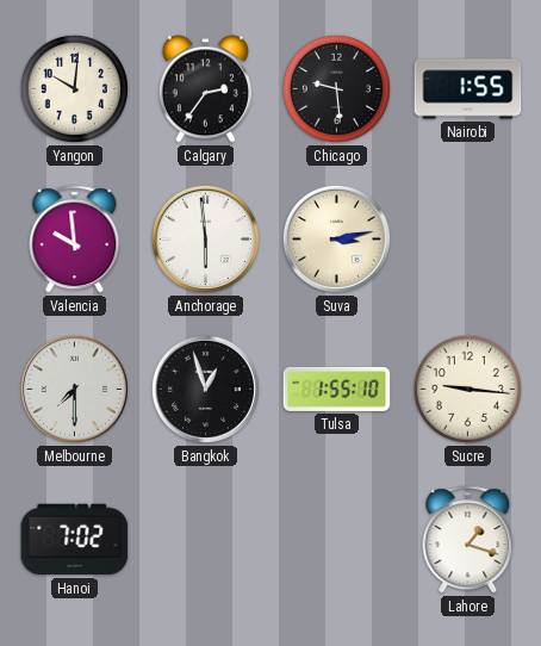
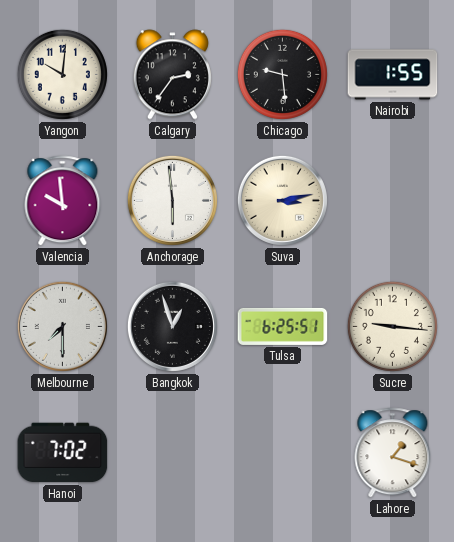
Tulsa: 1:55 -> 6:25 (283, 326)
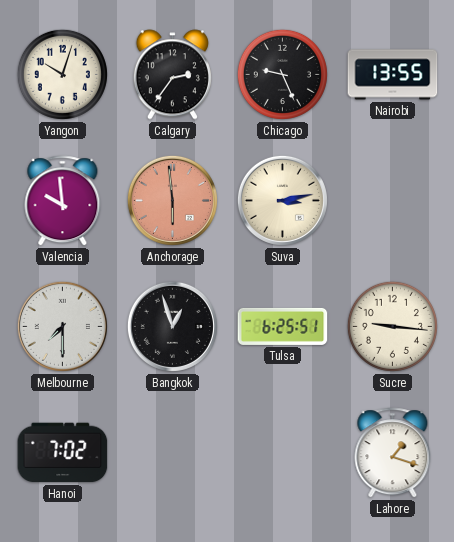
Yangon: 10:01 -> 10:03 (62, 74)
Chicago: 9:29 -> 9:26 (282, 74)
Nairobi: 1:55 -> 13:55 (393, 75)
Anchorage dial: white -> salmon (172, 200)
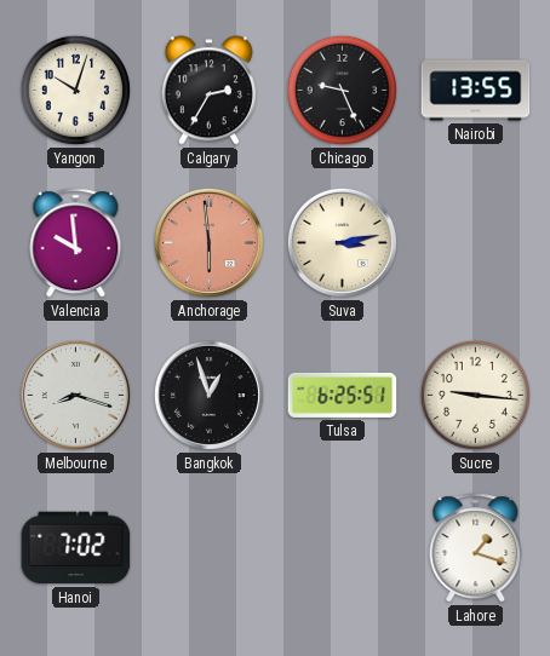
Calgary: 2:36 -> 2:35 (208, 91)
Melbourne: 7:30 -> 8:18 (75, 395)
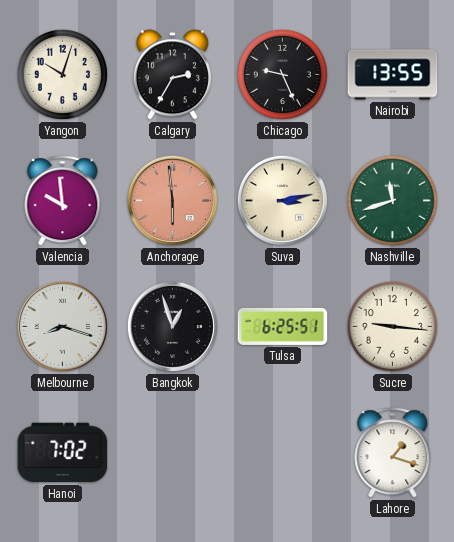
Nashville: none -> 11:42 (392, 200)
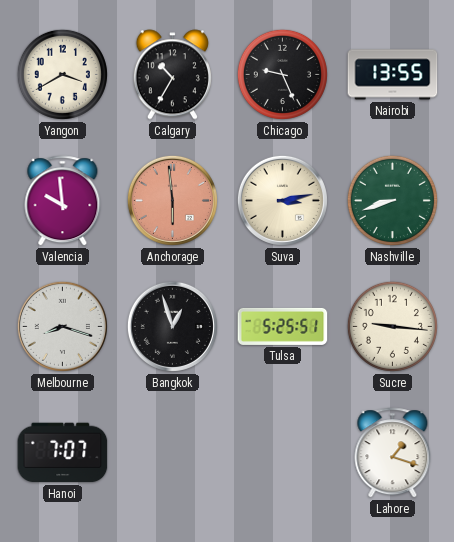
Yangon: 10:03 -> 3:40 (62, 74)
Calgary: 2:35 -> 10:35 (172, 75)
Nashville: 11:42 -> 8:42 (392, 200)
Tulsa: 6:25 -> 5:25 (283, 326)
Hanoi: 7:02 -> 7:07 (63, 453)
